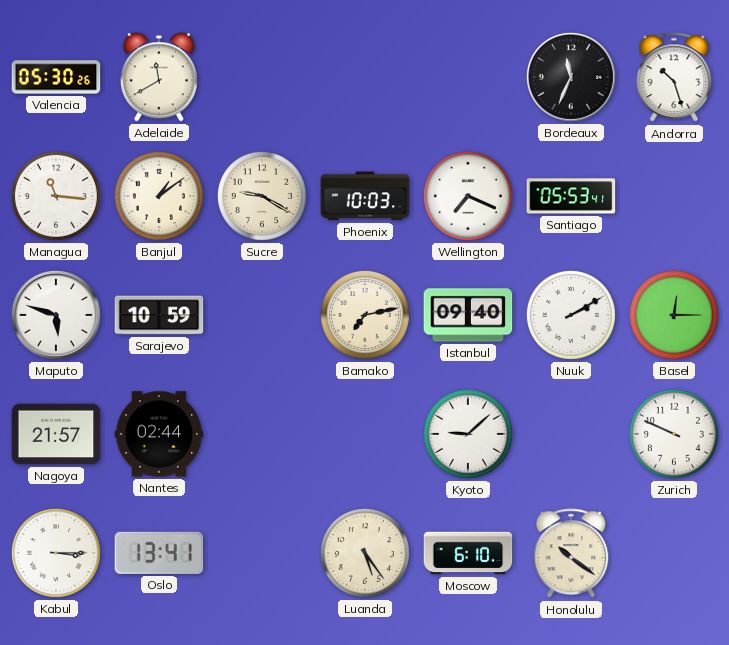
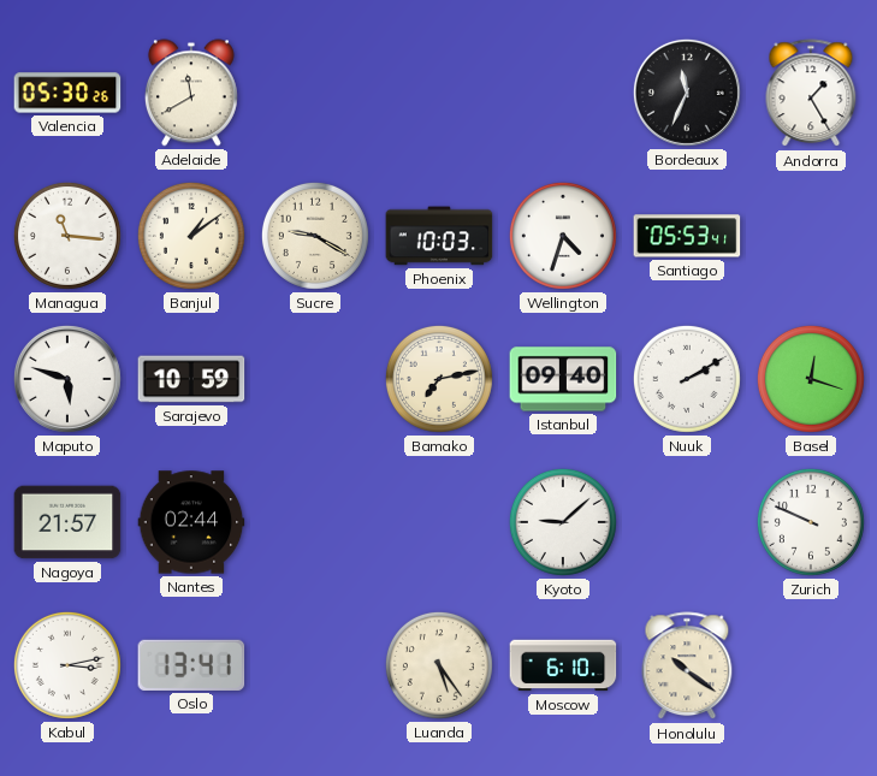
Andorra: 10:27 -> 1:25 (811, 94)
Wellington: 7:19 -> 4:33 (563, 236)
Basel: 12:15 -> 12:18 (811, 379)
Kabul: 3:15 -> 3:13 (67, 665)
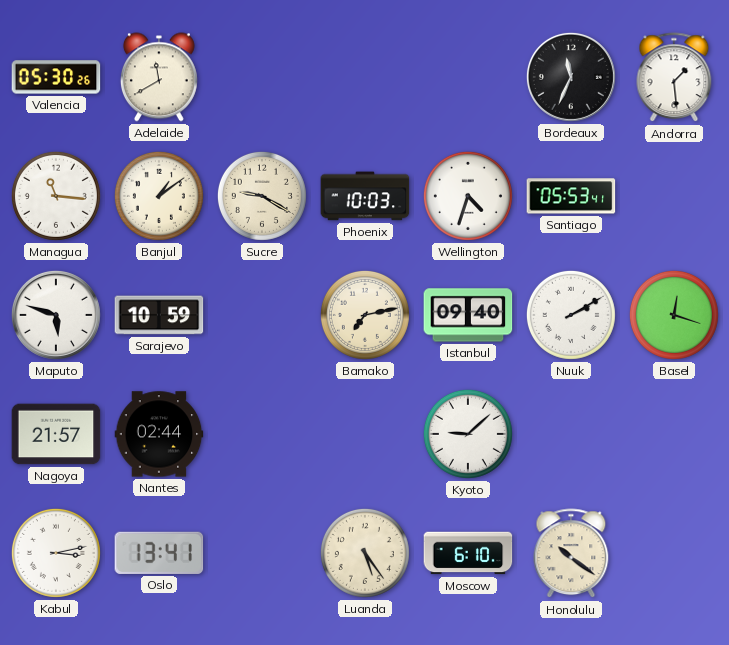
Andorra: 1:25 -> 1:29 (674, 78)
Zurich: 9:49 -> none (811, 522)
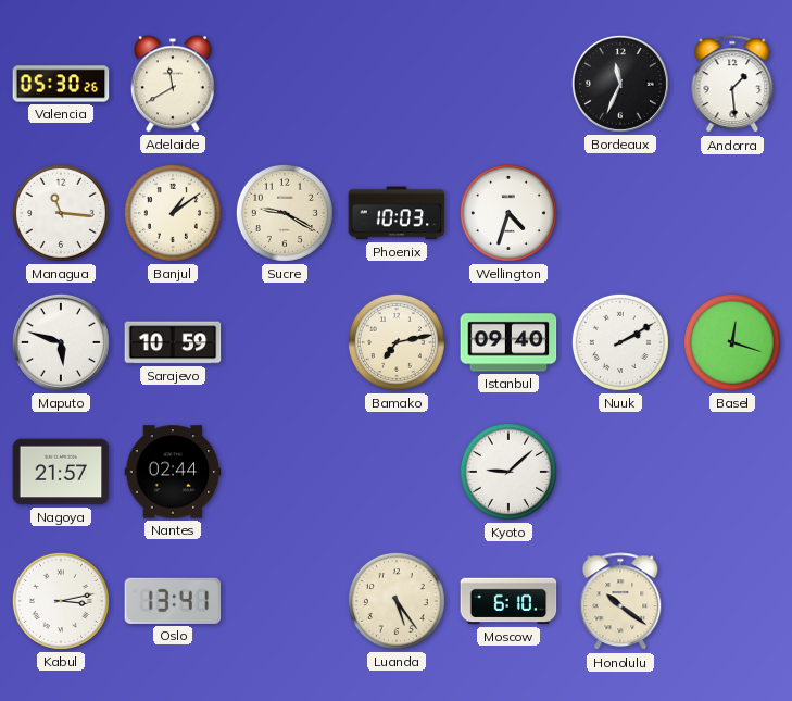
Santiago: 05:53 -> none (571, 196)
